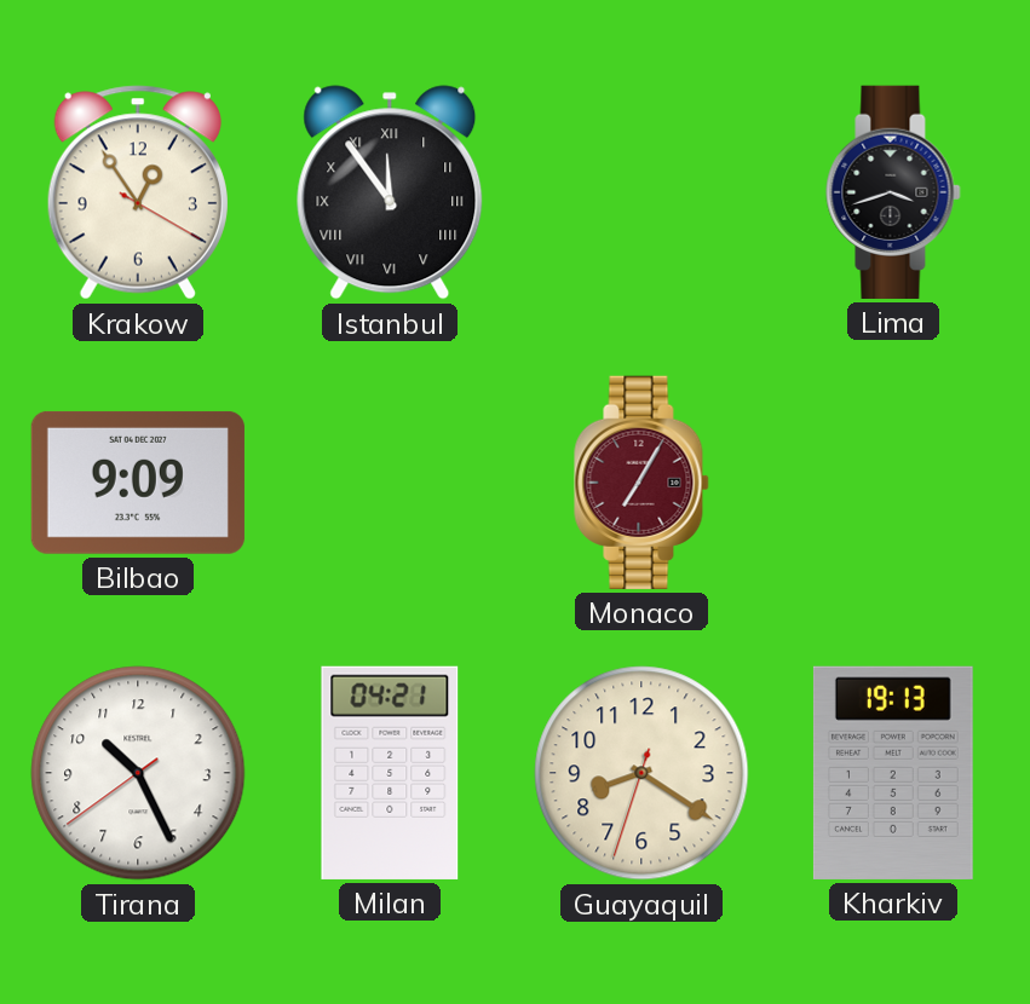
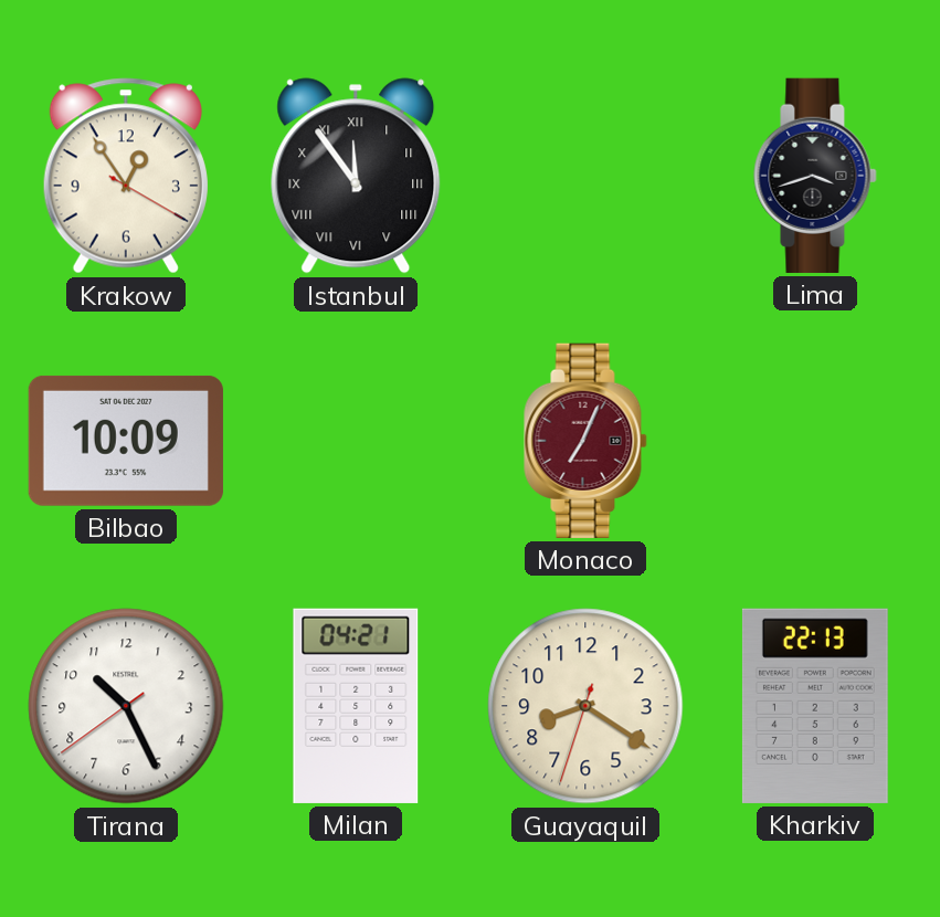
Bilbao: 9:09 -> 10:09 (126, 441)
Monaco: 7:05 -> 7:04 (585, 441)
Kharkiv: 19:13 -> 22:13 (815, 706)
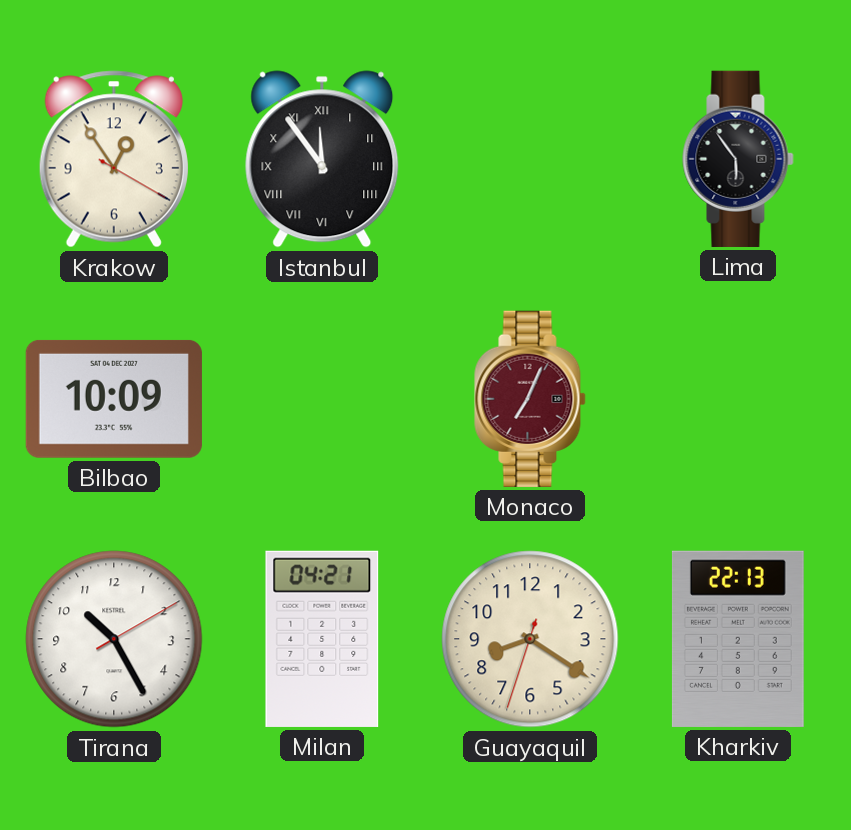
Lima: 3:42 -> 5:54 (738, 159)
Tirana: 10:25:39 -> 10:25:10 (114, 639)
